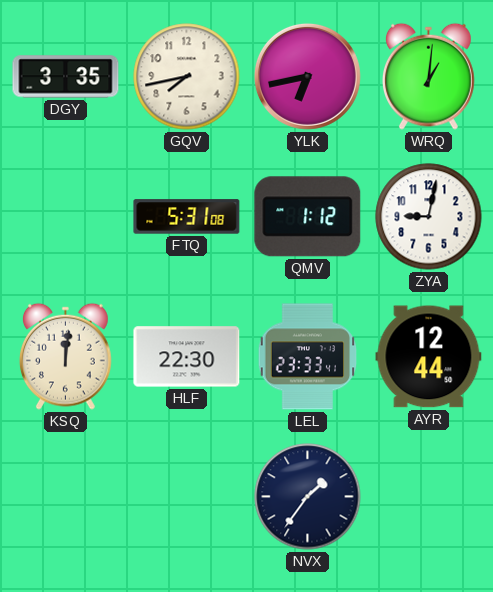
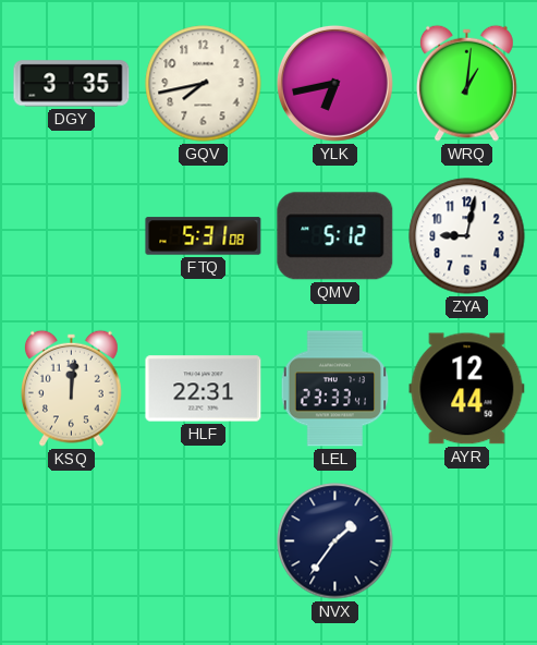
QMV: 1:12 -> 5:12 (335, 236)
HLF: 22:30 -> 22:31 (204, 389)
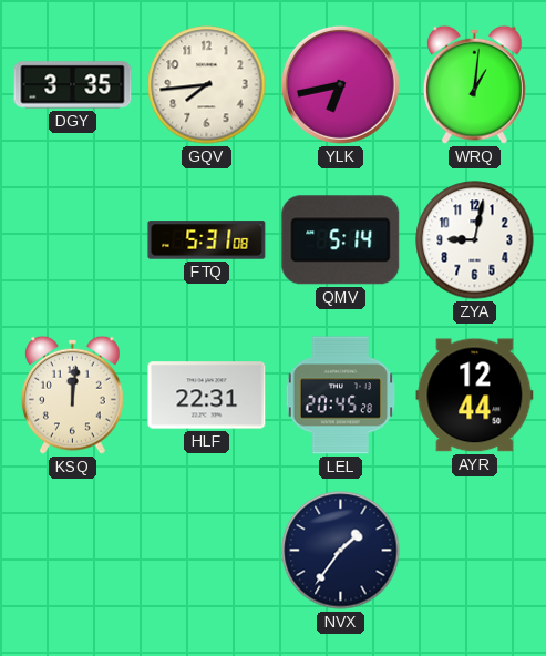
GQV: 7:43 -> 7:44 (207, 85)
QMV: 5:12 -> 5:14 (341, 240)
LEL: 23:33 -> 20:45 (341, 396)
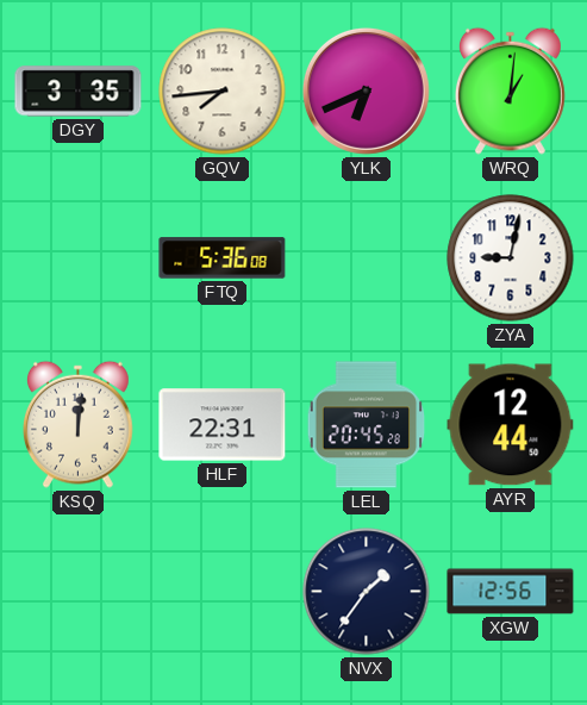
YLK: 6:43 -> 6:41 (366, 91)
FTQ: 5:31 -> 5:36 (223, 258)
QMV: 5:14 -> none (341, 240)
XGW: none -> 12:56 (511, 592)
